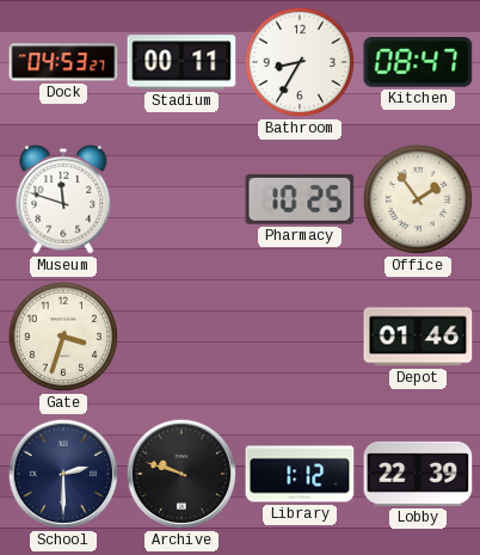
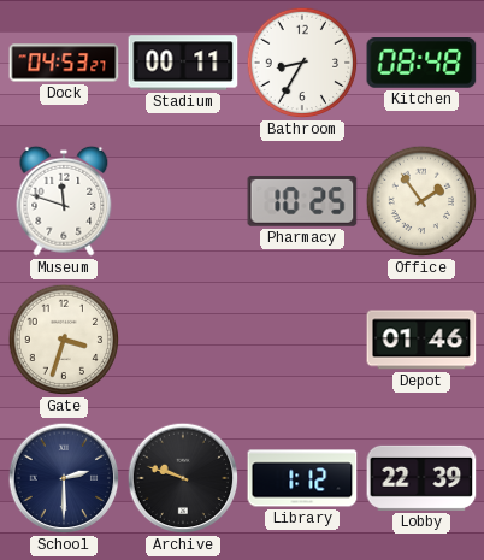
Kitchen: 08:47 -> 08:48 (421, 64)
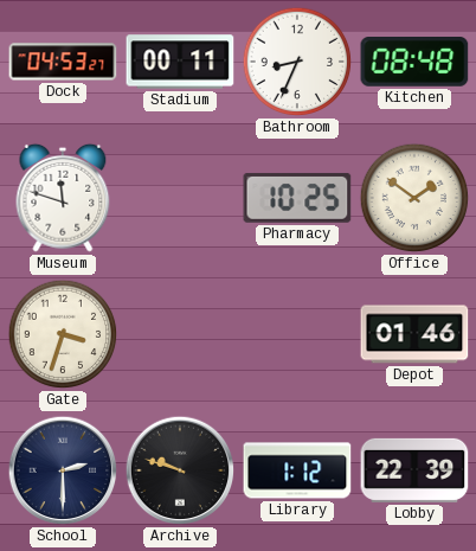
Bathroom: 8:35 -> 8:34 (297, 62)
Office: 1:54 -> 1:51 (414, 198)
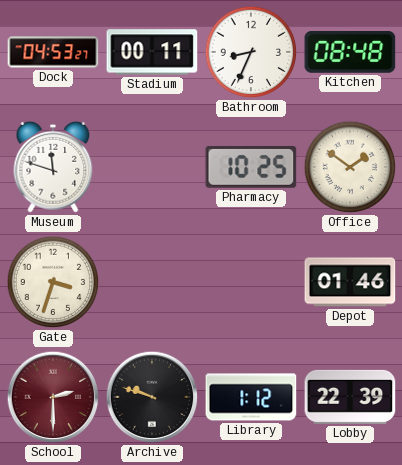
School dial: navy -> burgundy (53, 397)
